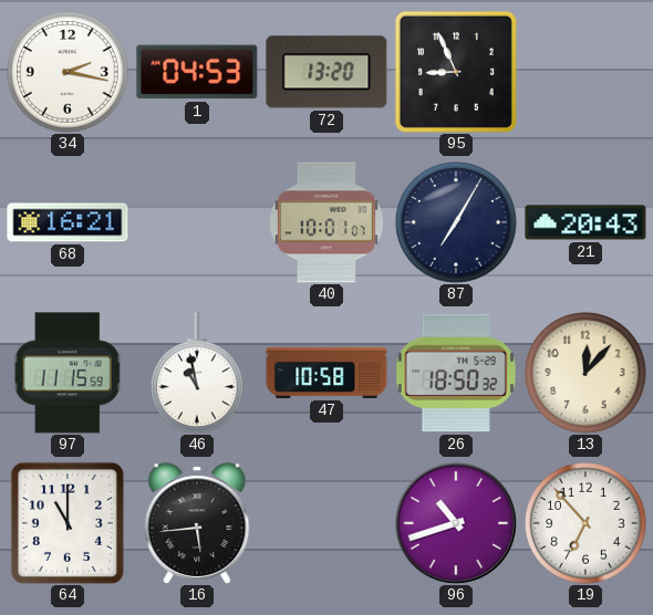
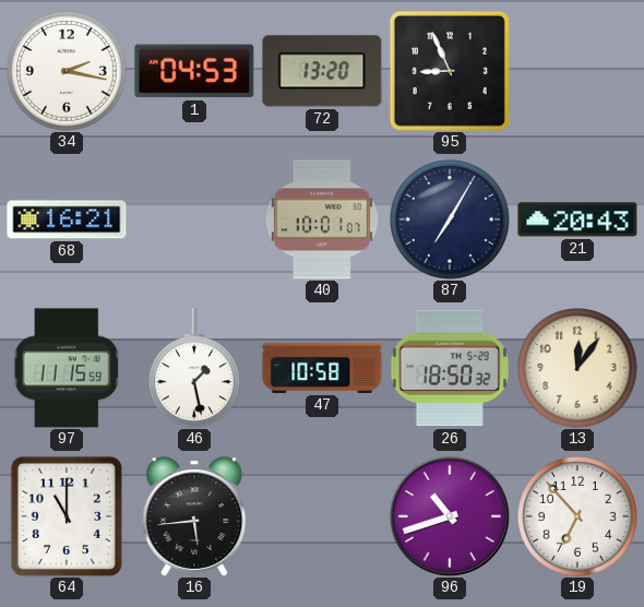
46: 10:58 -> 1:28 (194, 368)
13: 12:07 -> 12:06 (579, 369)
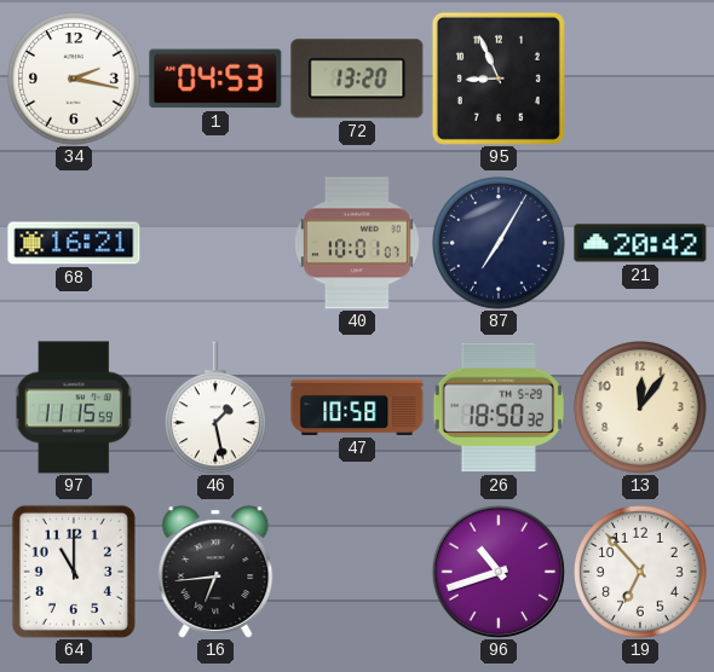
21: 20:43 -> 20:42 (640, 243)
16: 5:44 -> 6:44 (215, 572)
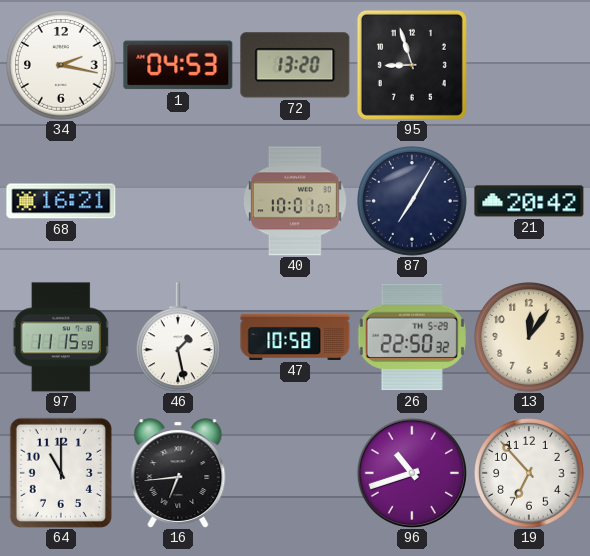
95: 8:56 -> 8:57 (412, 65)
26: 18:50 -> 22:50 (412, 337)
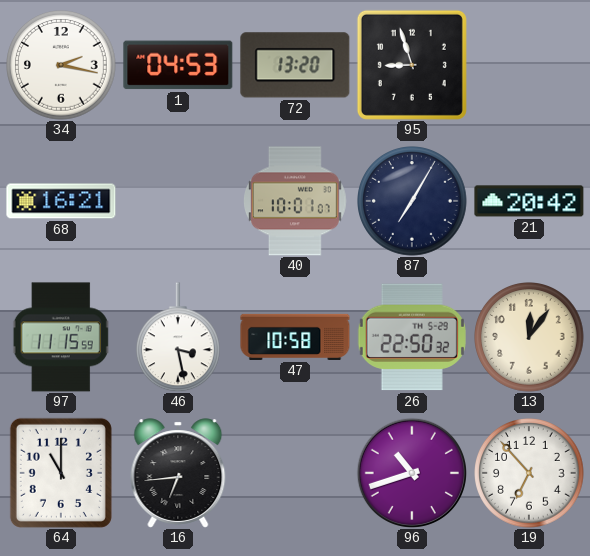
46: 1:28 -> 3:28 (178, 337)
